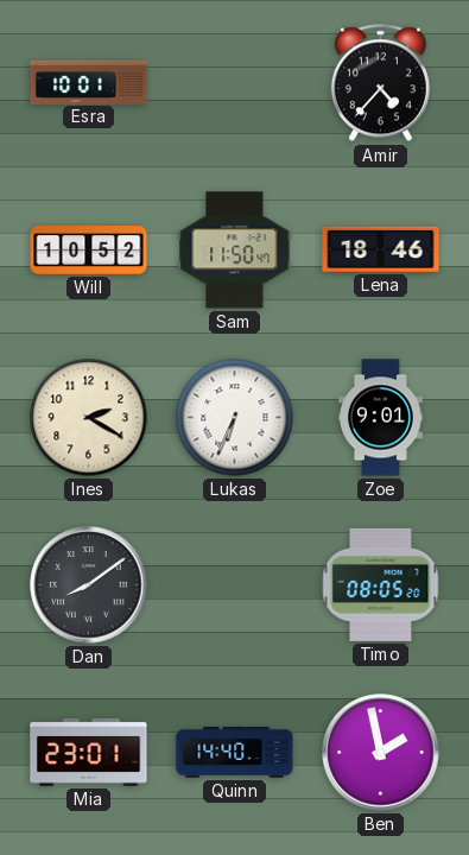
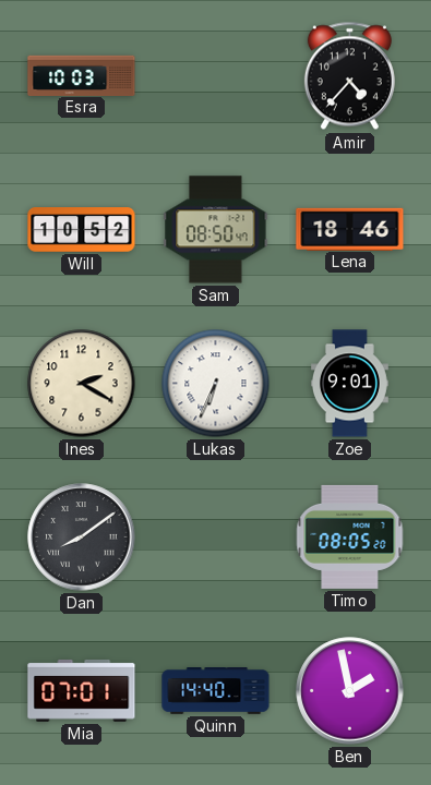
Esra: 10:01 -> 10:03 (82, 75)
Sam: 11:50 -> 08:50 (216, 230)
Mia: 23:01 -> 07:01 (82, 690)
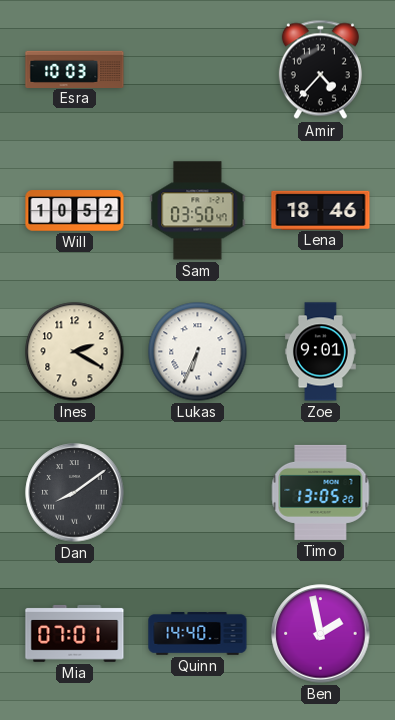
Sam: 08:50 -> 03:50 (198, 211)
Timo: 08:05 -> 13:05 (321, 492)
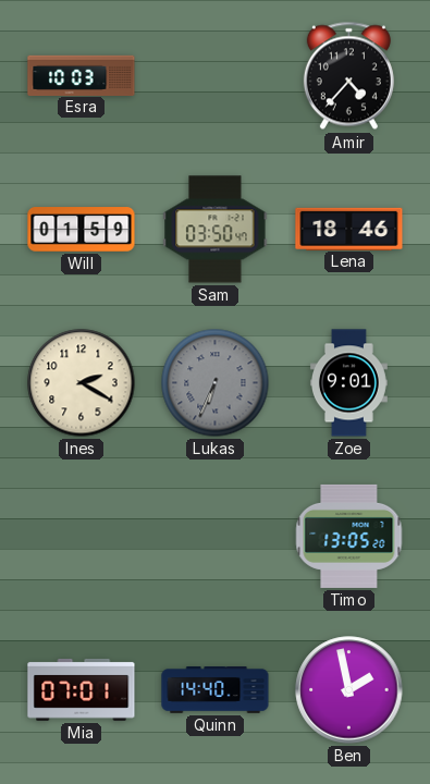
Will: 10:52 -> 01:59 (82, 230)
Lukas dial: white -> grey (216, 383)
Dan: 8:09 -> none (75, 493)
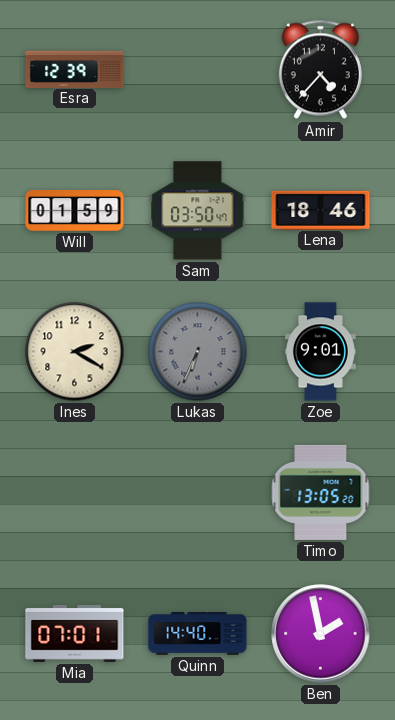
Esra: 10:03 -> 12:39 (75, 69)
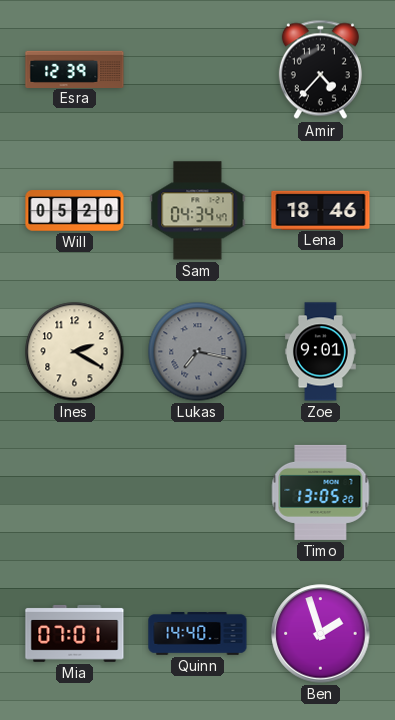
Will: 01:59 -> 05:20 (75, 211)
Sam: 03:50 -> 04:34 (198, 211)
Lukas: 6:34 -> 7:17 (198, 352)
Ben: 1:58 -> 1:57 (321, 634)
